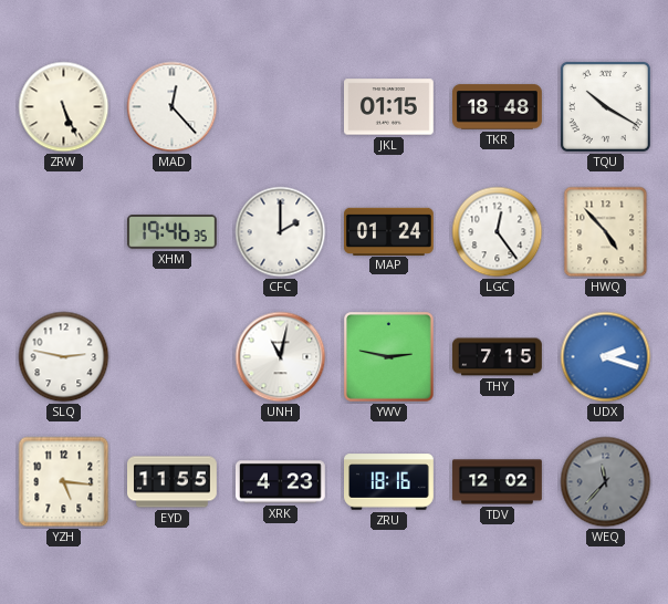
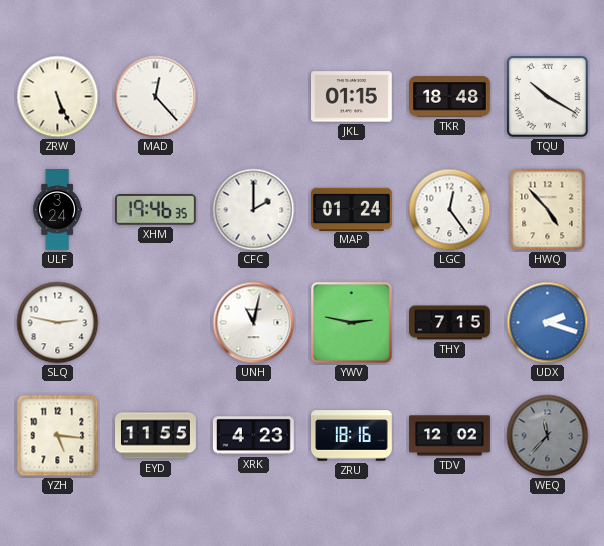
ULF: none -> 3:24 (58, 210)
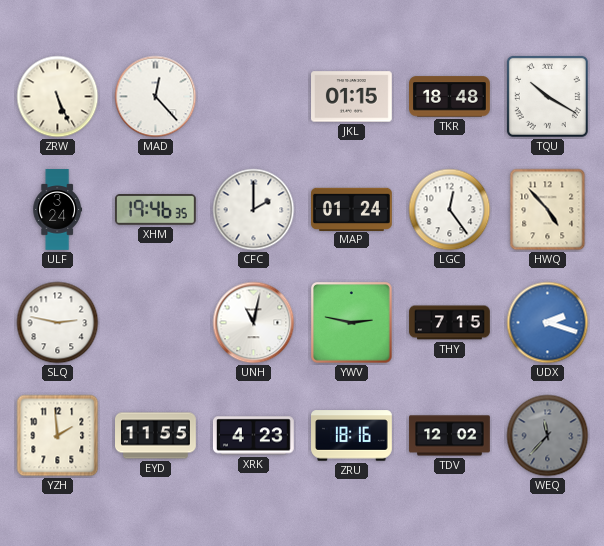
YZH: 5:16 -> 1:59 (58, 436)
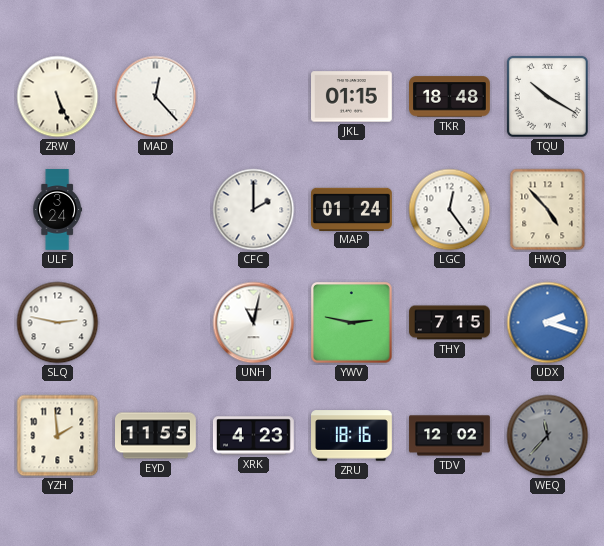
XHM: 19:46 -> none (156, 210)
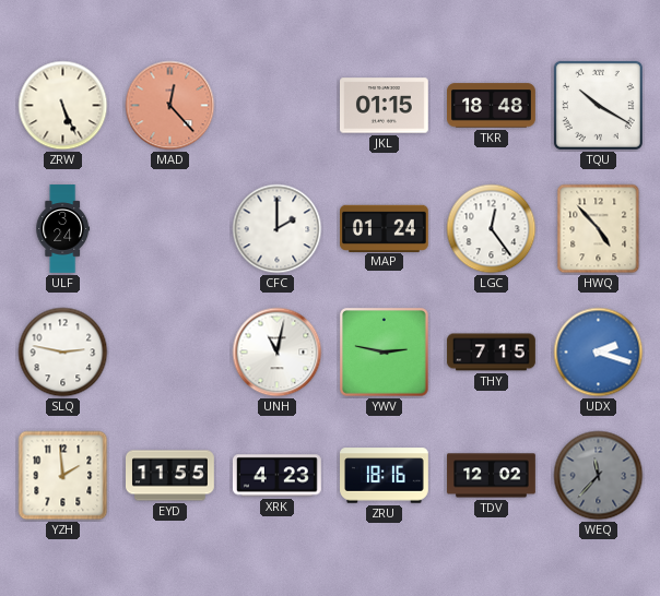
MAD dial: white -> salmon (170, 106)
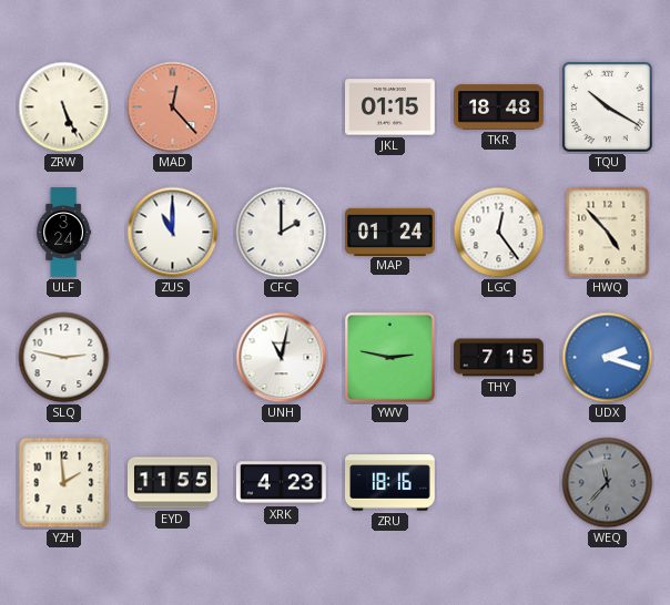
ZUS: none -> 11:00 (173, 233)
TDV: 12:02 -> none (492, 476)
